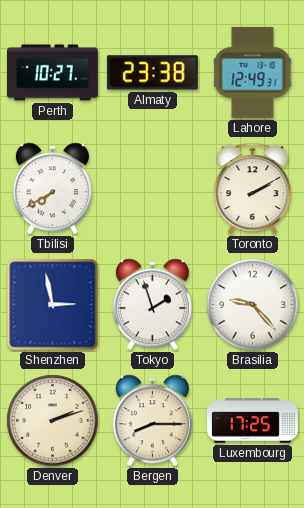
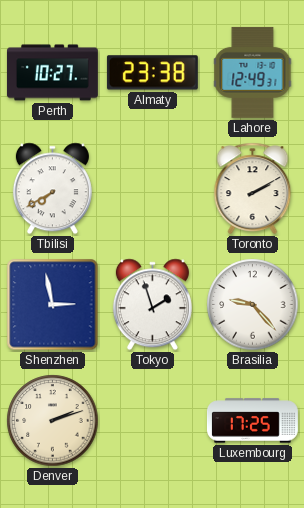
Bergen: 8:15 -> none (152, 421)
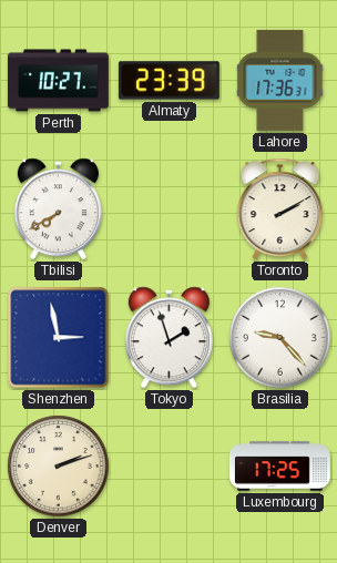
Almaty: 23:38 -> 23:39 (168, 81)
Lahore: 12:49 -> 17:36 (280, 80)
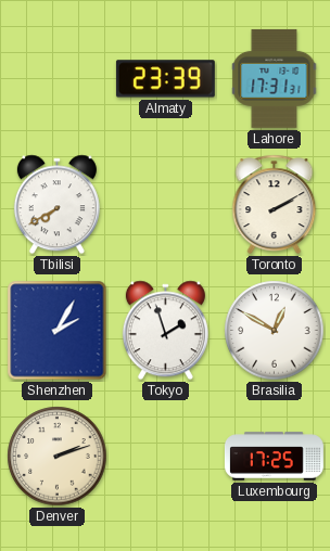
Perth: 10:27 -> none (58, 81)
Lahore: 17:36 -> 17:31 (275, 78)
Shenzhen: 2:58 -> 2:05 (58, 331)
Brasilia: 9:23 -> 12:50 (275, 331)
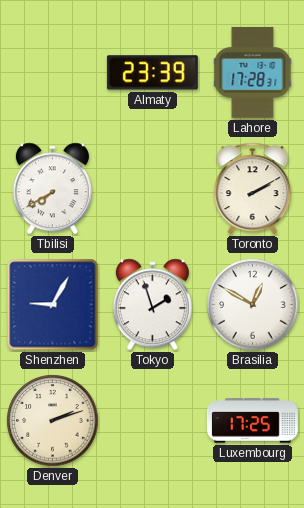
Lahore: 17:31 -> 17:28 (253, 72)
Shenzhen: 2:05 -> 9:05 (53, 305)
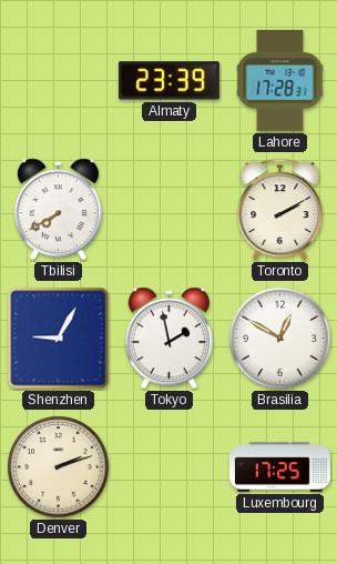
Tokyo: 1:57 -> 1:58 (168, 339)
